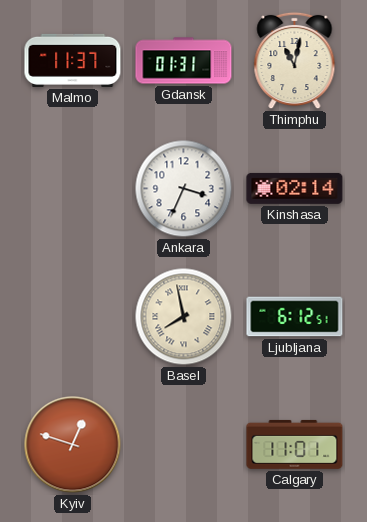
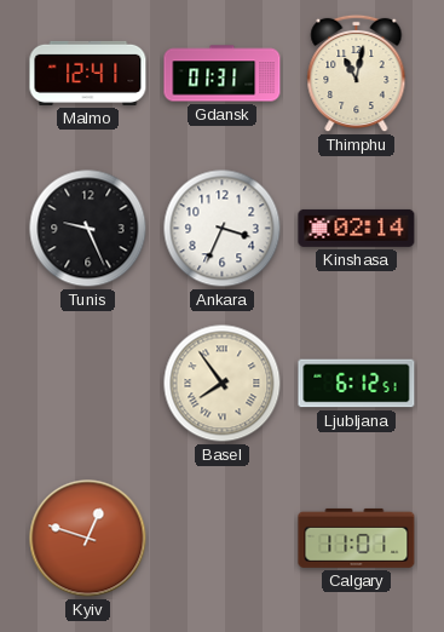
Malmo: 11:37 -> 12:41 (88, 73)
Tunis: none -> 9:26 (88, 229)
Basel: 7:58 -> 7:54 (223, 384)
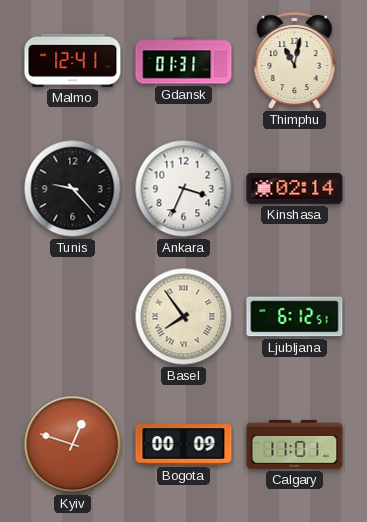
Tunis: 9:26 -> 9:23 (73, 189)
Bogota: none -> 00:09 (184, 445)
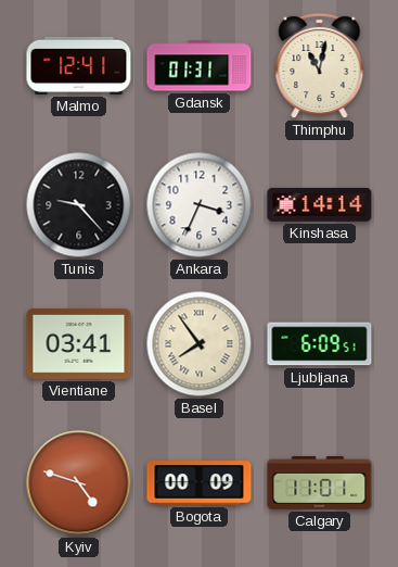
Kinshasa: 02:14 -> 14:14 (320, 204)
Vientiane: none -> 03:41 (79, 343)
Ljubljana: 6:12 -> 6:09 (320, 344)
Kyiv: 12:48 -> 4:48 (79, 483)
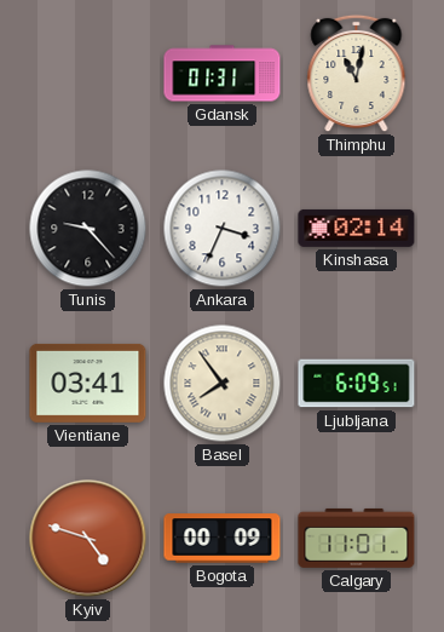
Malmo: 12:41 -> none (79, 65)
Kinshasa: 14:14 -> 02:14 (357, 228)
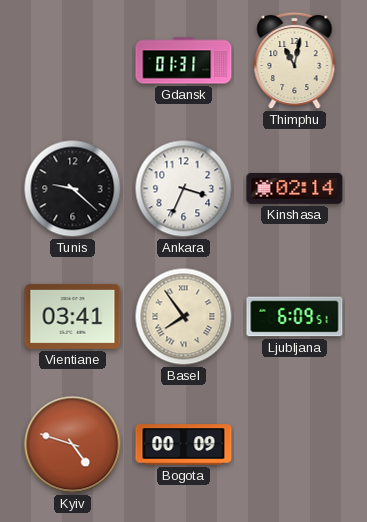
Tunis: 9:23 -> 9:22 (73, 189)
Calgary: 11:01 -> none (357, 538)
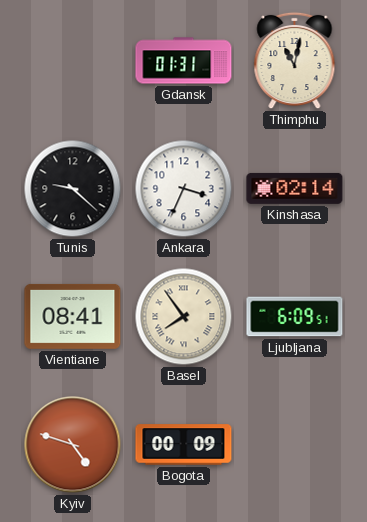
Vientiane: 03:41 -> 08:41 (73, 316)
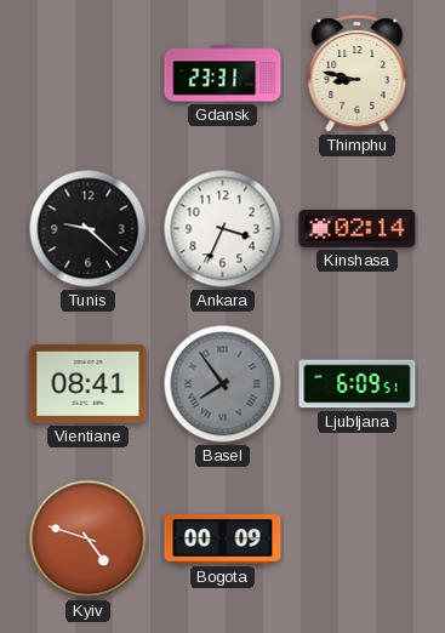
Gdansk: 01:31 -> 23:31 (223, 74)
Thimphu: 11:02 -> 8:47 (358, 74)
Basel dial: cream -> grey (223, 384)
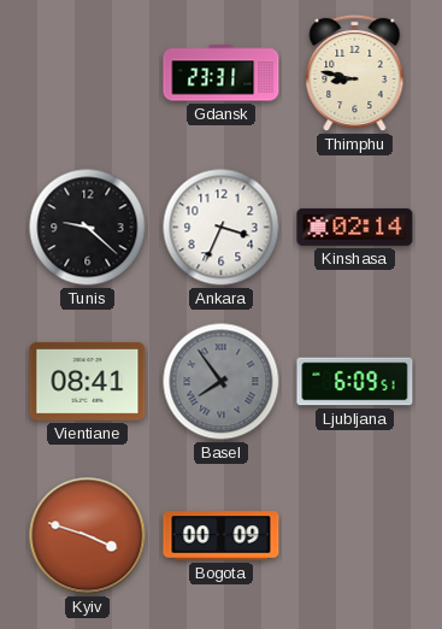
Kyiv: 4:48 -> 3:48 (88, 536)
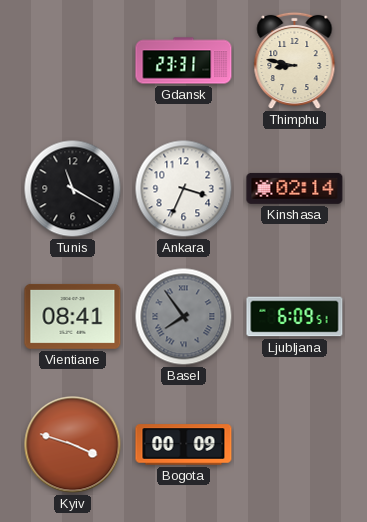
Tunis: 9:22 -> 11:20 (73, 189)
